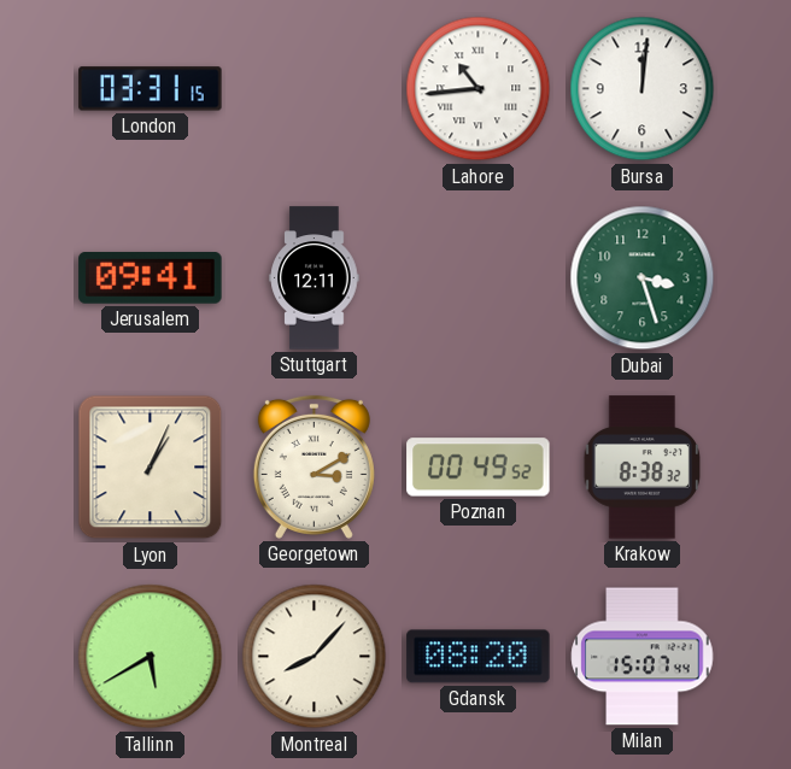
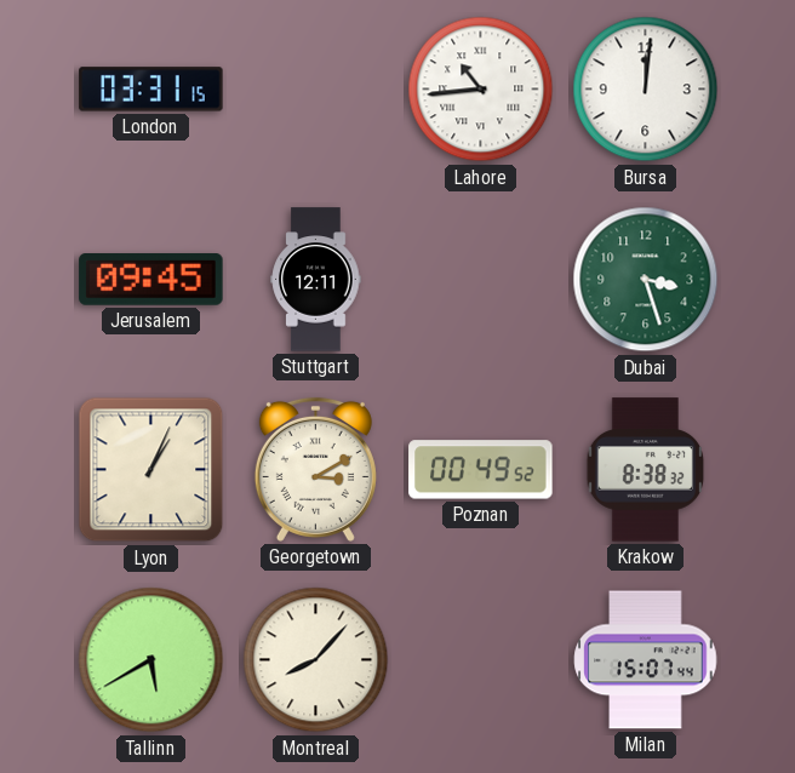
Jerusalem: 09:41 -> 09:45 (151, 280)
Gdansk: 08:20 -> none (479, 657)
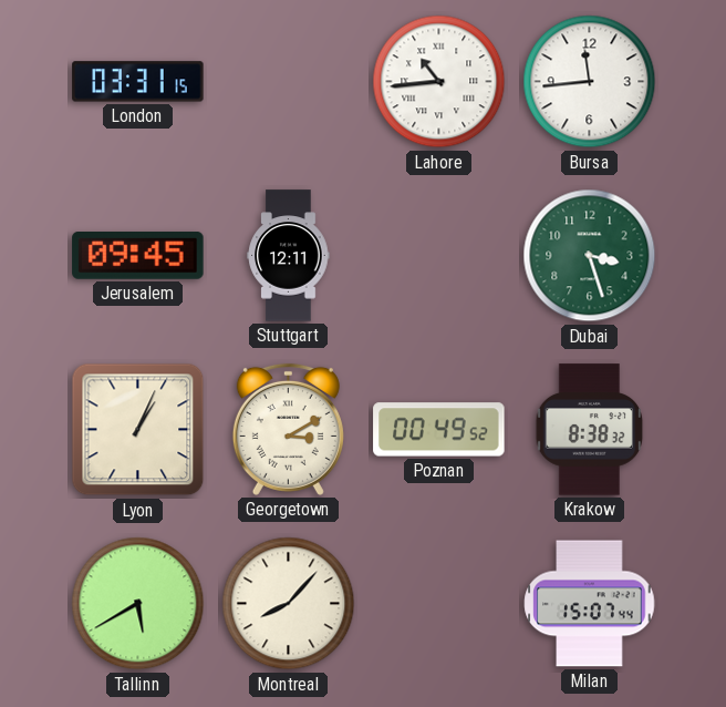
Bursa: 12:01 -> 11:44 (590, 82)
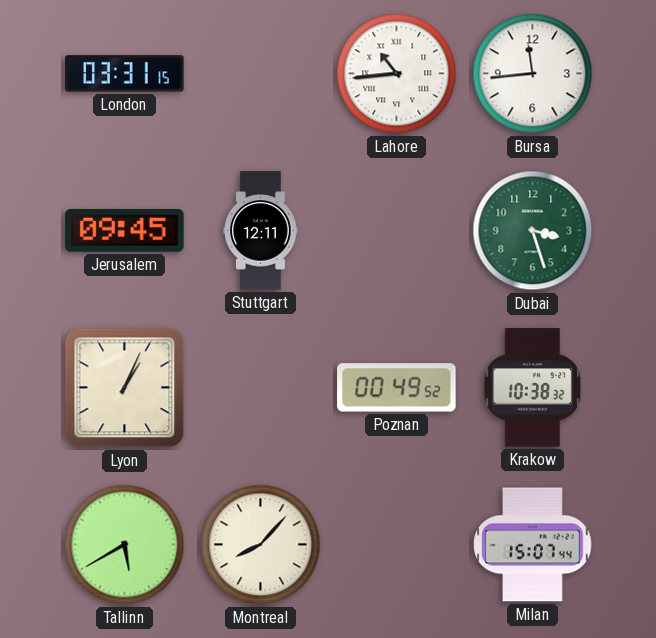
Georgetown: 3:10 -> none (288, 429)
Krakow: 8:38 -> 10:38 (533, 388)
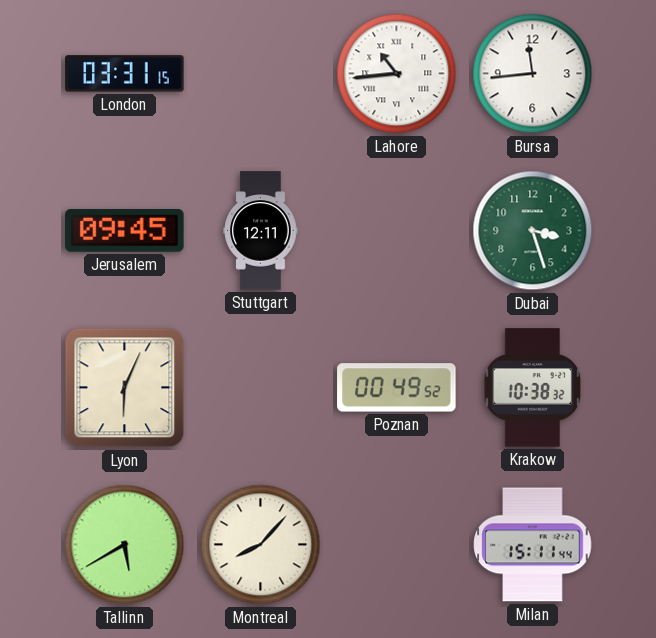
Lyon: 1:04 -> 6:04 (125, 388)
Milan: 15:07 -> 15:11 (533, 545)
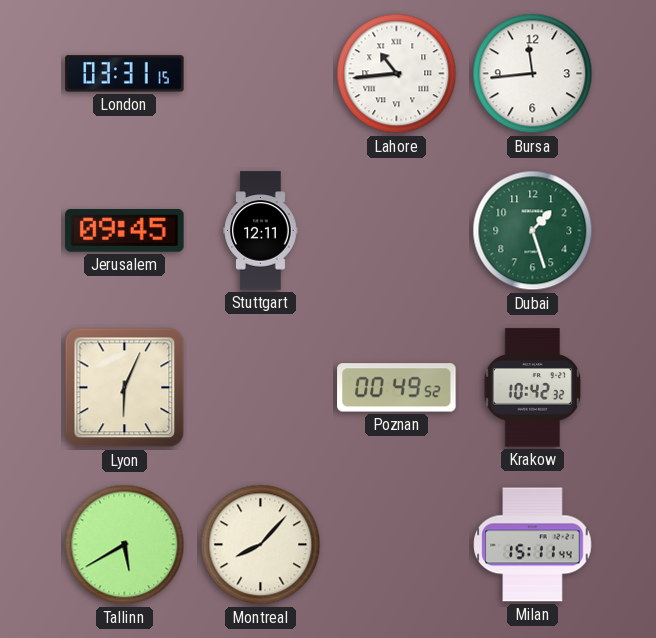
Dubai: 3:27 -> 1:27 (533, 231)
Krakow: 10:38 -> 10:42 (533, 388)
